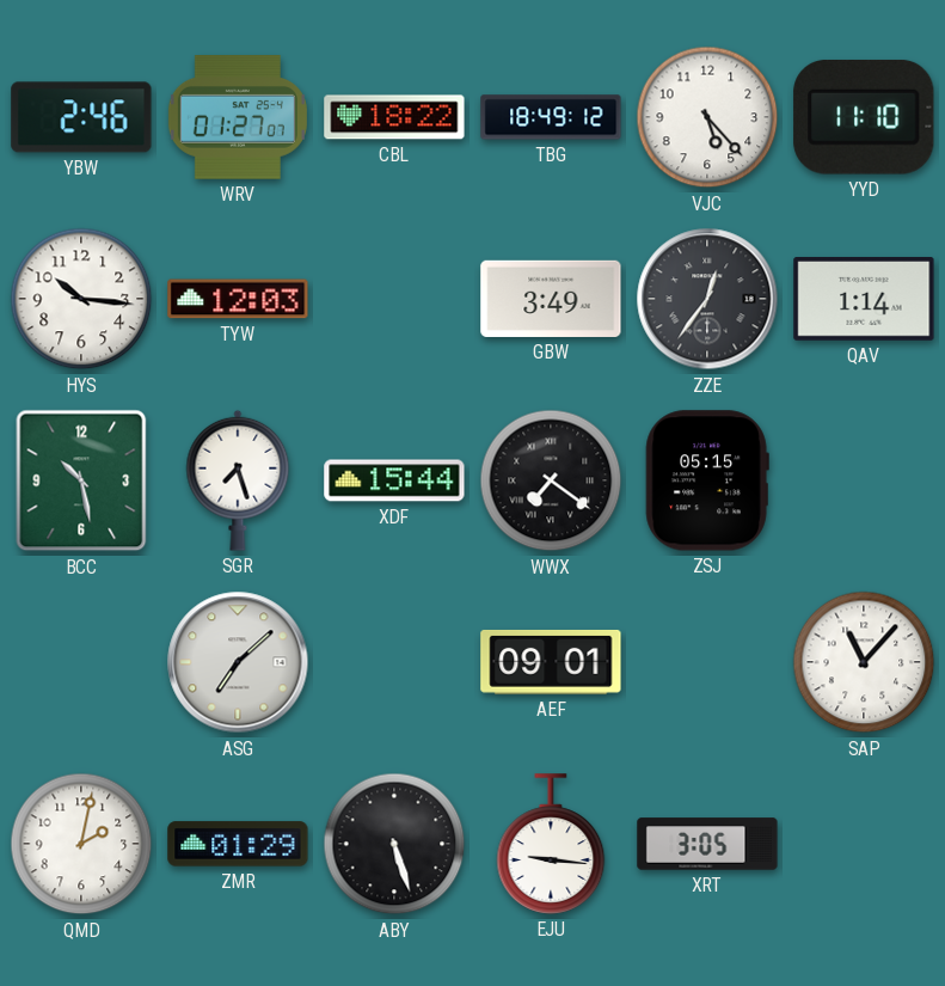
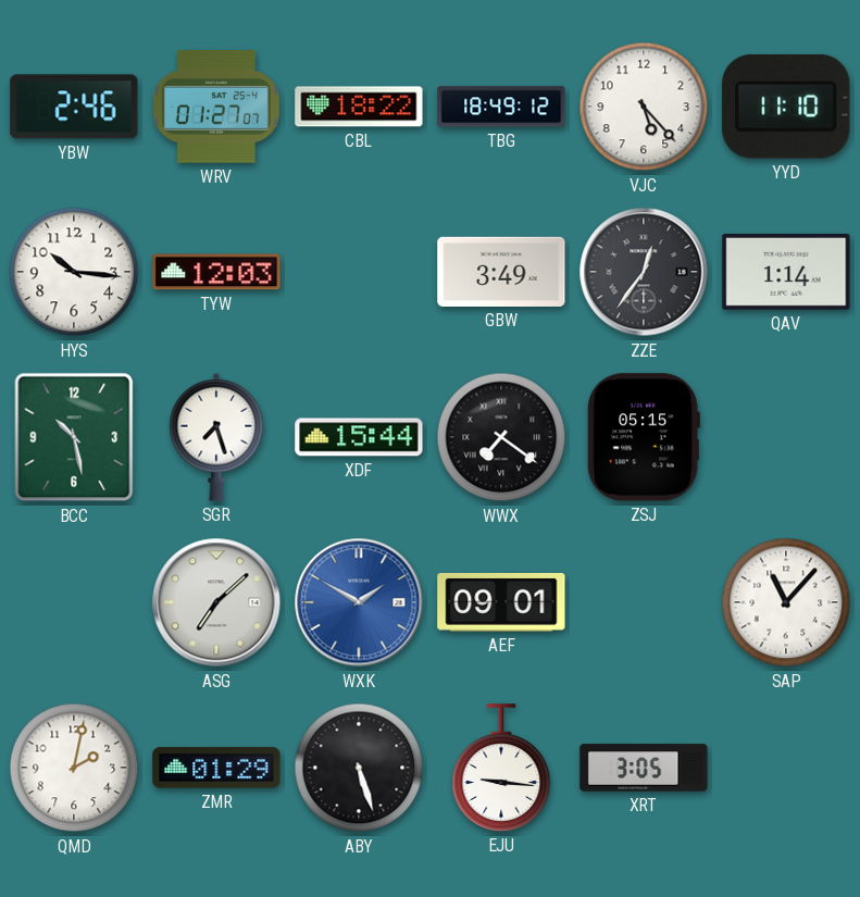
WXK: none -> 1:50 (359, 602)
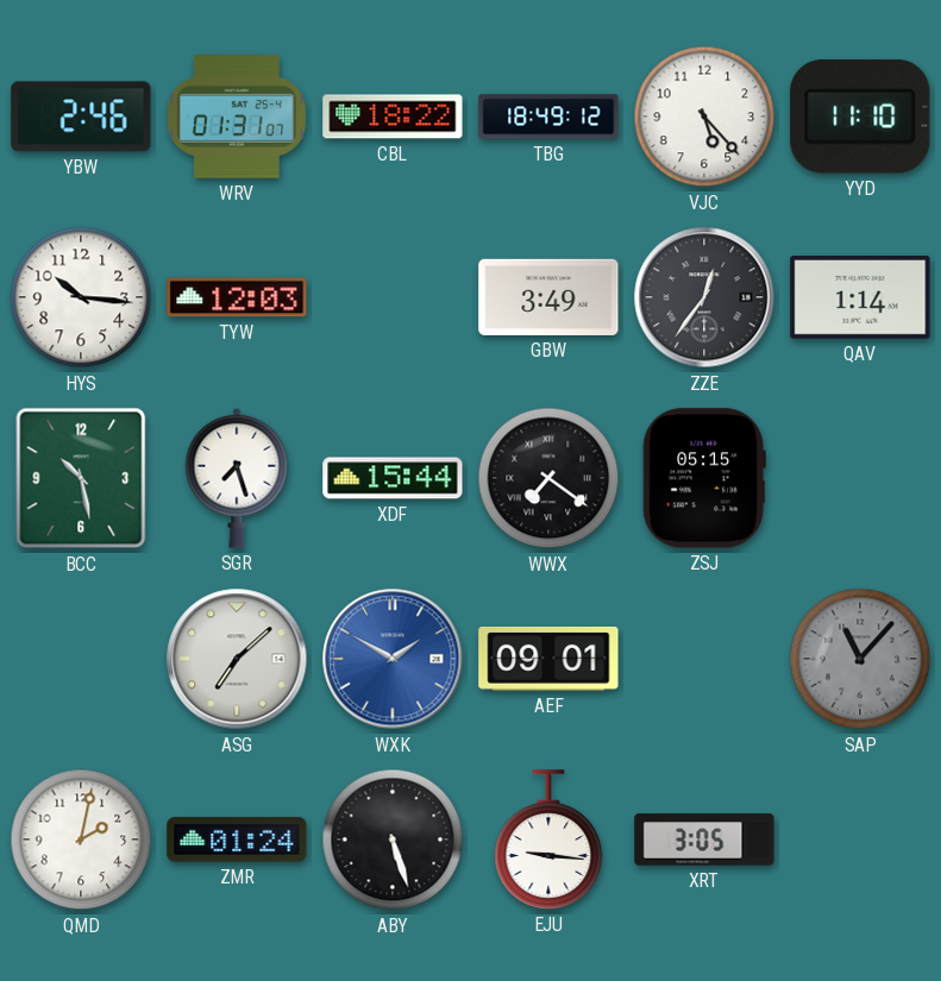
WRV: 01:27 -> 01:31 (237, 118)
SAP dial: white -> grey (860, 659)
ZMR: 01:29 -> 01:24 (237, 839)
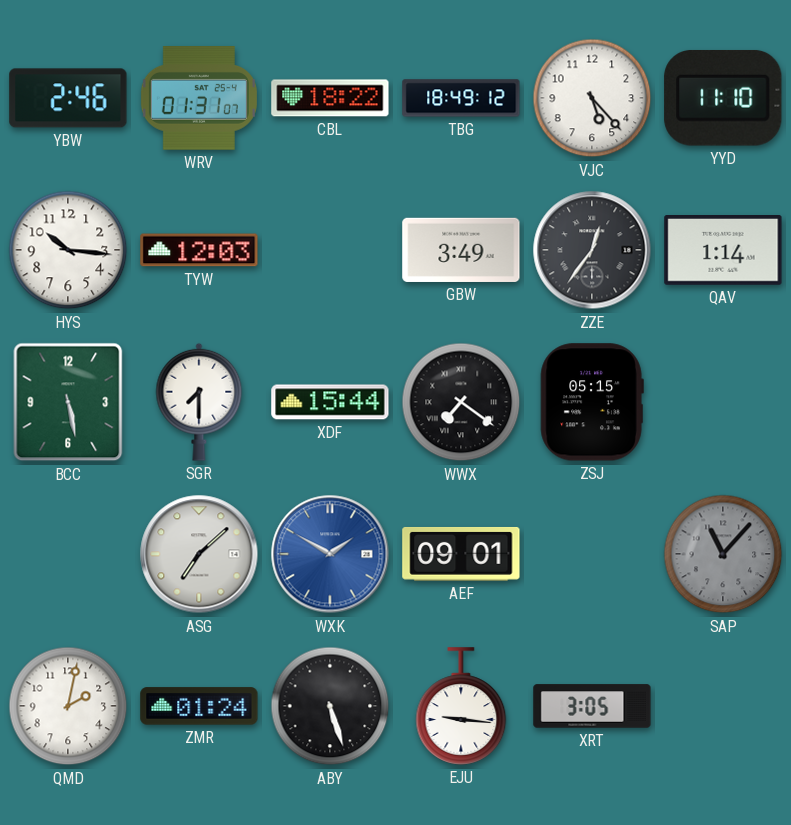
BCC: 10:28 -> 5:28 (68, 402)
SGR: 7:27 -> 7:30 (199, 402)
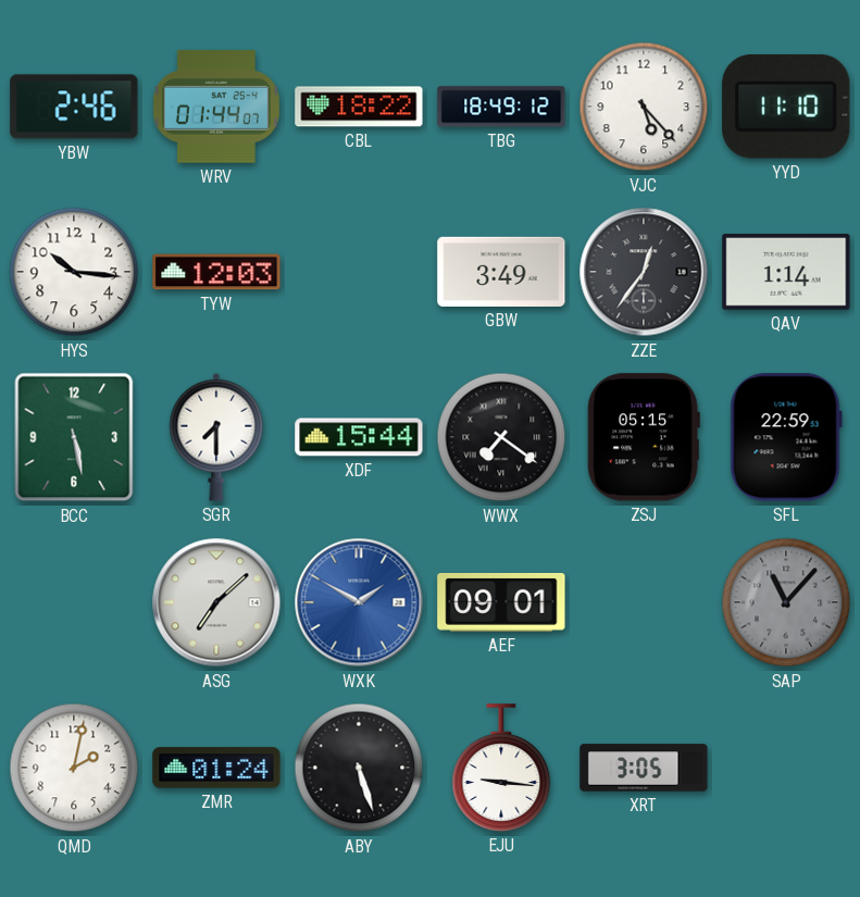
WRV: 01:31 -> 01:44 (216, 108)
SFL: none -> 22:59 (786, 437)
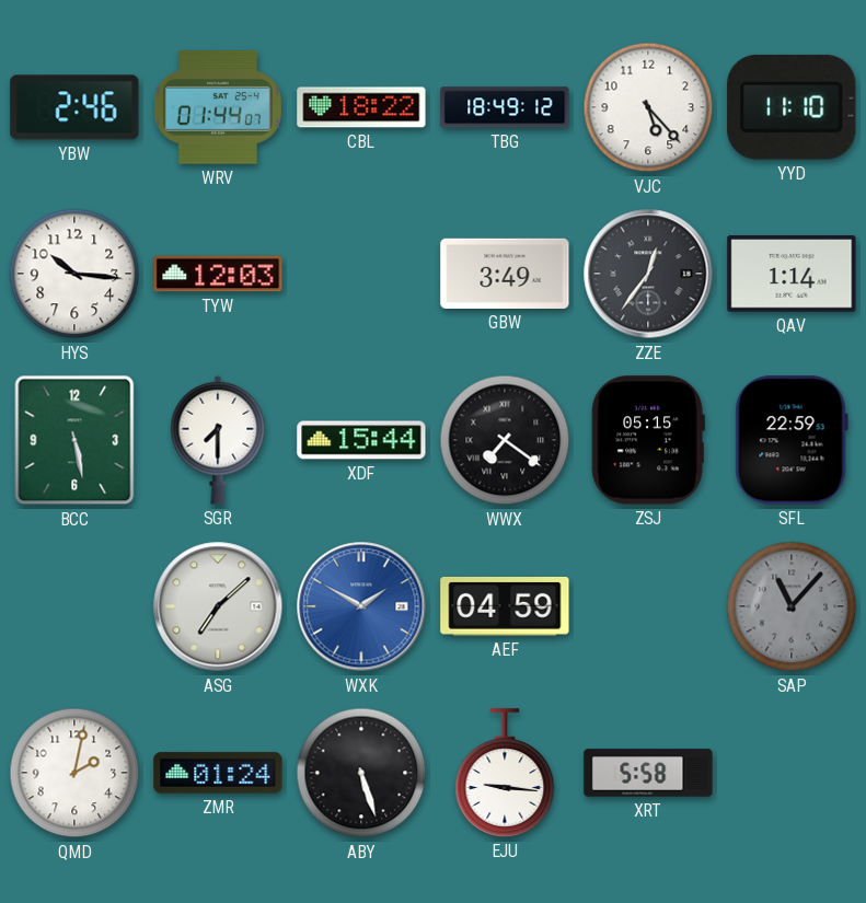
AEF: 09:01 -> 04:59 (505, 606)
XRT: 3:05 -> 5:58 (648, 773)
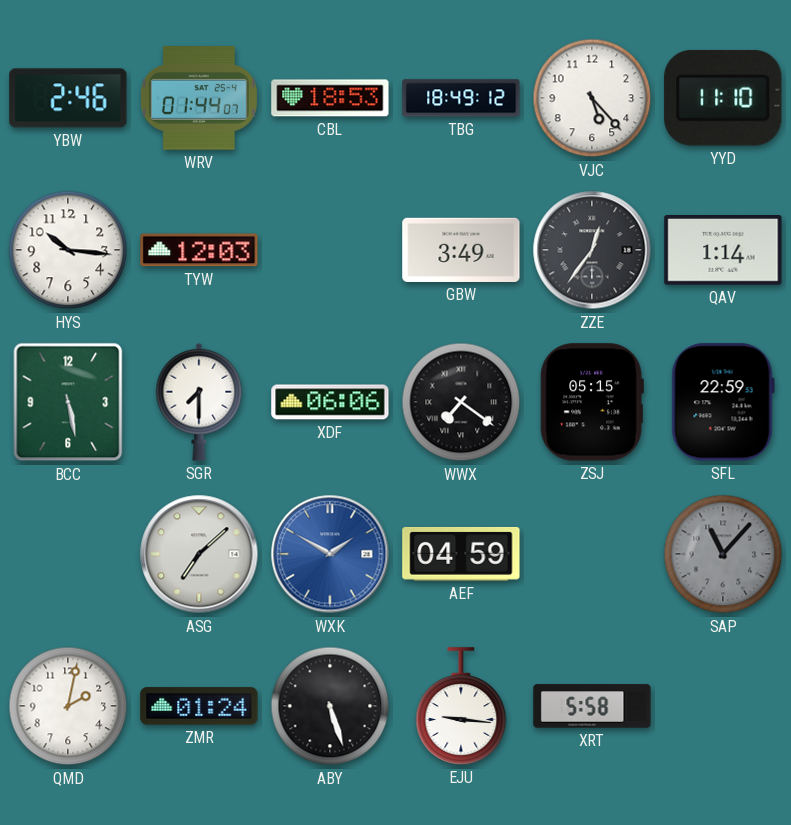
CBL: 18:22 -> 18:53 (330, 98)
XDF: 15:44 -> 06:06 (330, 402)
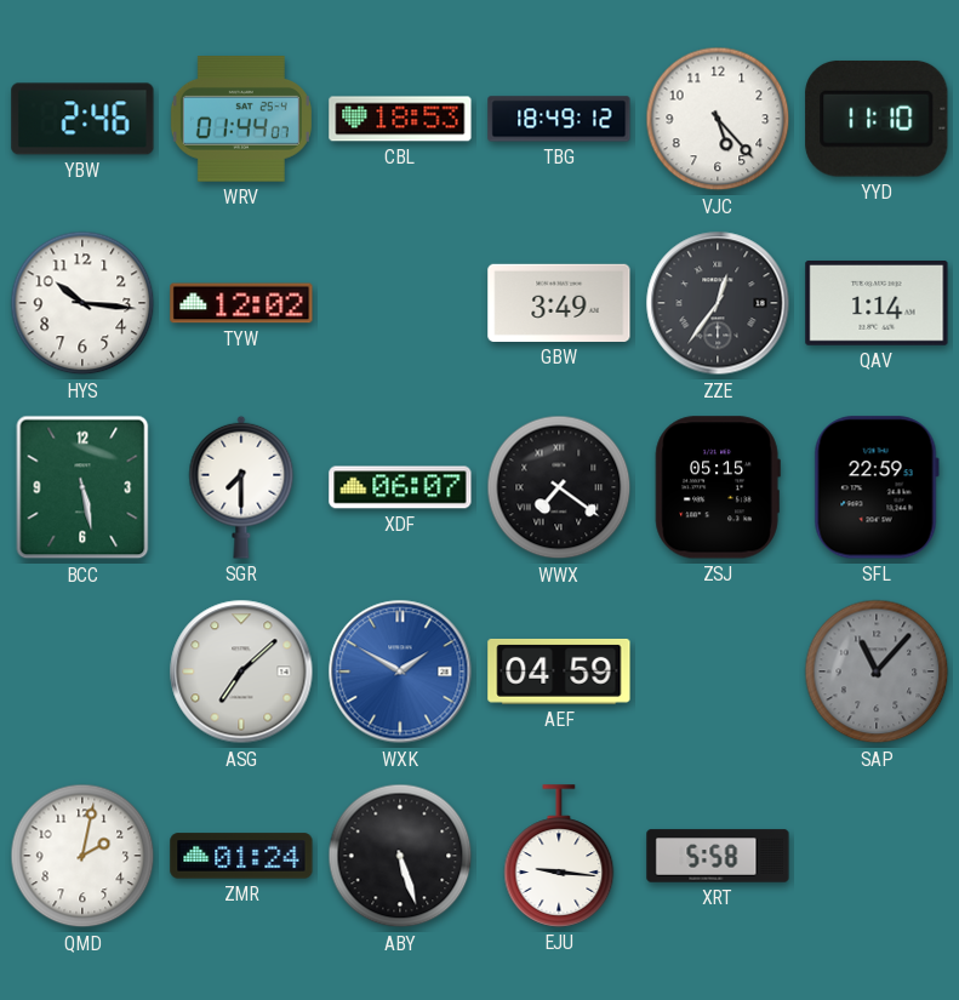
TYW: 12:03 -> 12:02 (241, 303)
XDF: 06:06 -> 06:07 (400, 487)
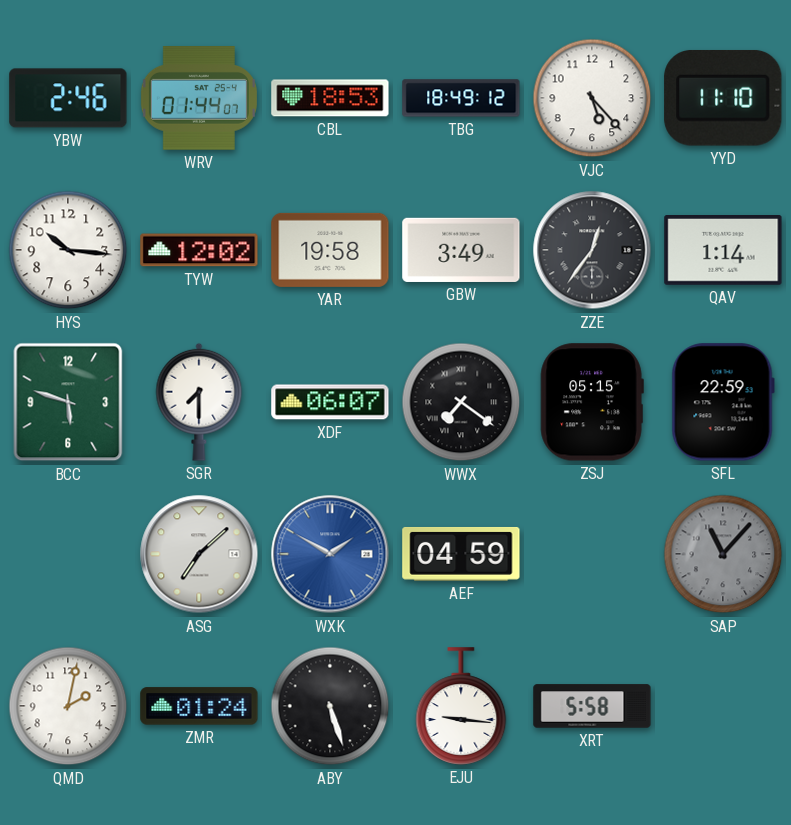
YAR: none -> 19:58 (330, 250)
BCC: 5:28 -> 5:48 (68, 402)
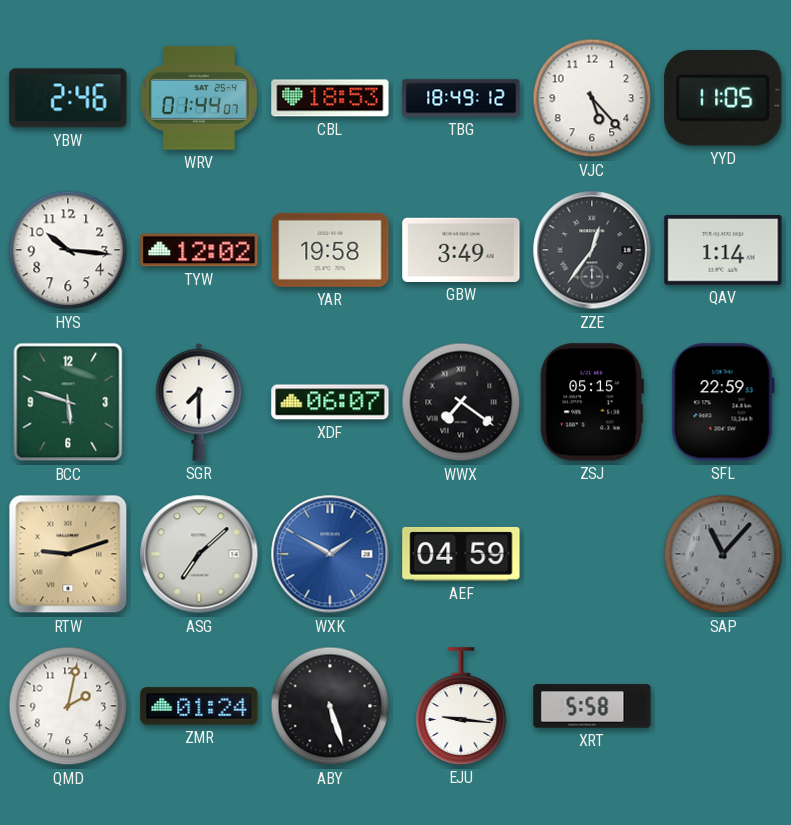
YYD: 11:10 -> 11:05 (723, 98)
RTW: none -> 9:12 (68, 554)
